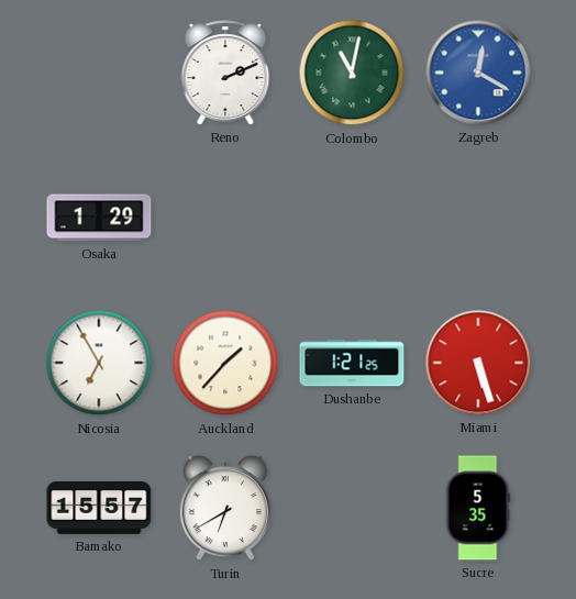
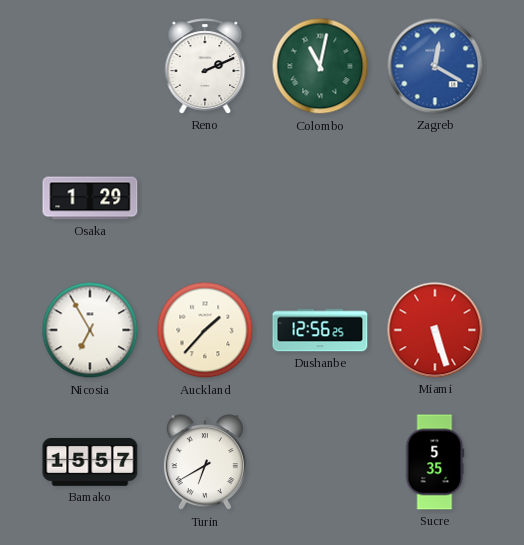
Dushanbe: 1:21 -> 12:56 (320, 330)
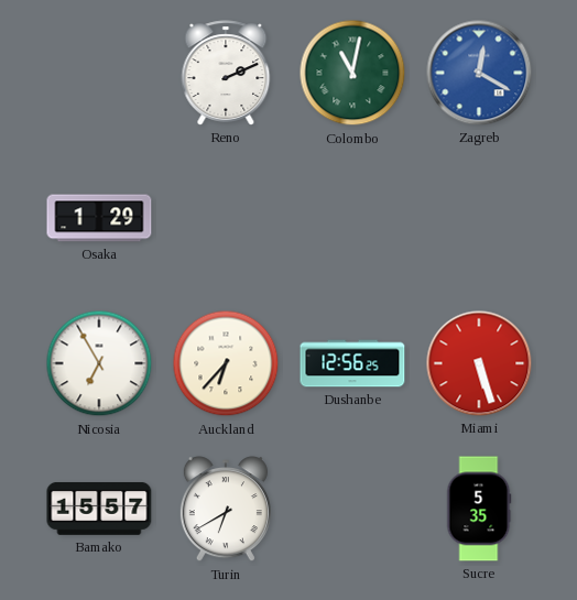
Auckland: 1:37 -> 6:37 (226, 363)
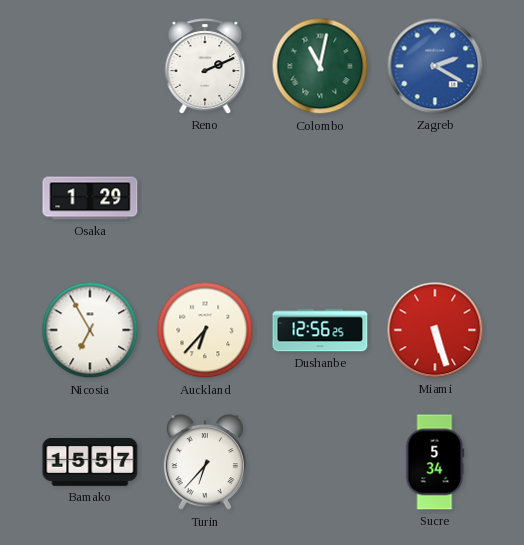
Zagreb: 12:20 -> 2:20 (435, 66)
Turin: 6:40 -> 6:37 (205, 463)
Sucre: 5:35 -> 5:34 (435, 462)
